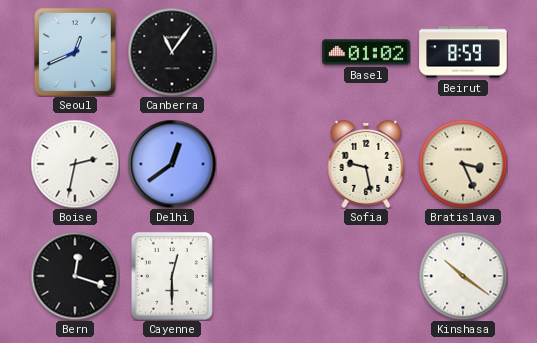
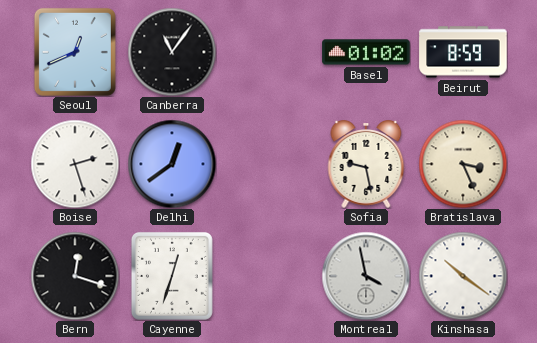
Boise: 2:32 -> 2:27 (75, 164)
Cayenne: 12:30 -> 12:33 (172, 276)
Montreal: none -> 3:58 (366, 276)
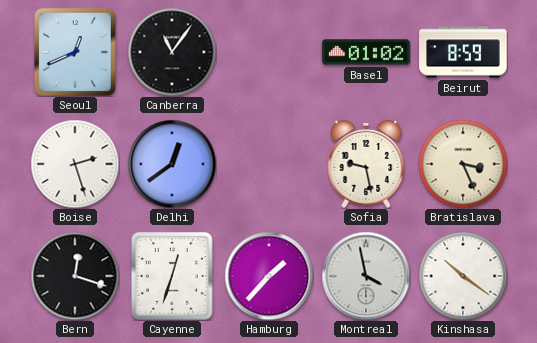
Hamburg: none -> 1:37 (269, 276)
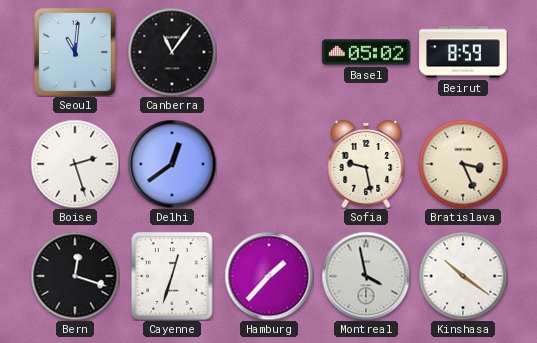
Seoul: 12:41 -> 11:01 (75, 52)
Basel: 01:02 -> 05:02 (366, 52)
